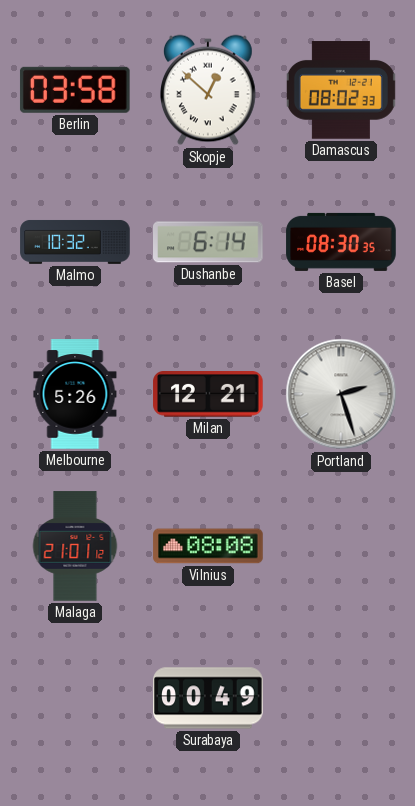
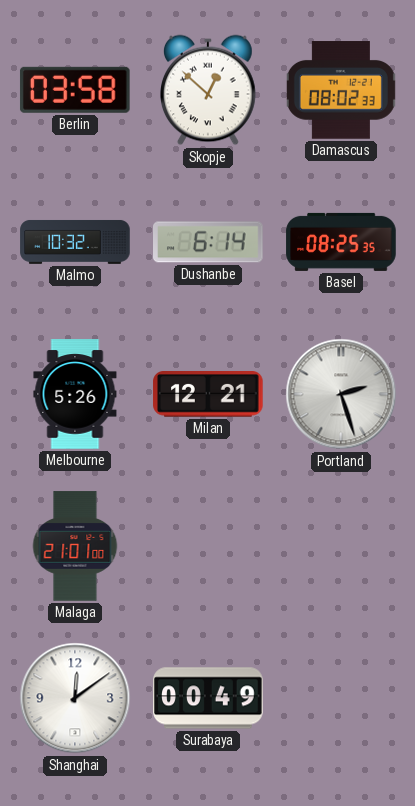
Basel: 08:30 -> 08:25 (341, 242)
Malaga: 21:01:12 -> 21:01:00 (75, 546)
Vilnius: 08:08 -> none (208, 546)
Shanghai: none -> 12:09 (75, 698)
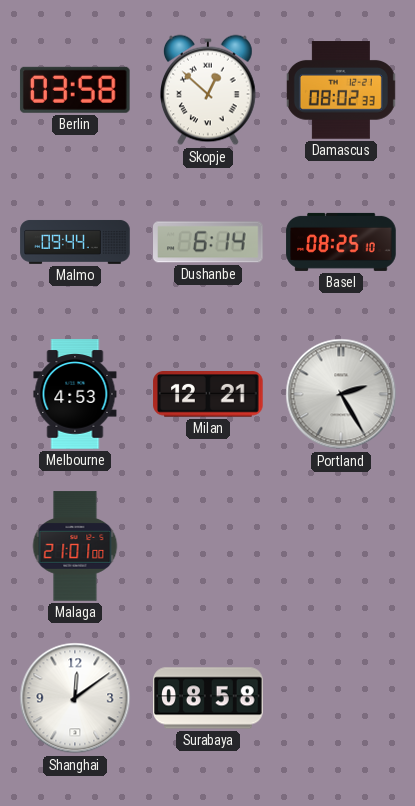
Malmo: 10:32 -> 09:44 (75, 242)
Basel: 08:25:35 -> 08:25:10 (341, 242)
Melbourne: 5:26 -> 4:53 (75, 394)
Portland: 2:27 -> 2:25 (341, 394)
Surabaya: 00:49 -> 08:58 (208, 698)
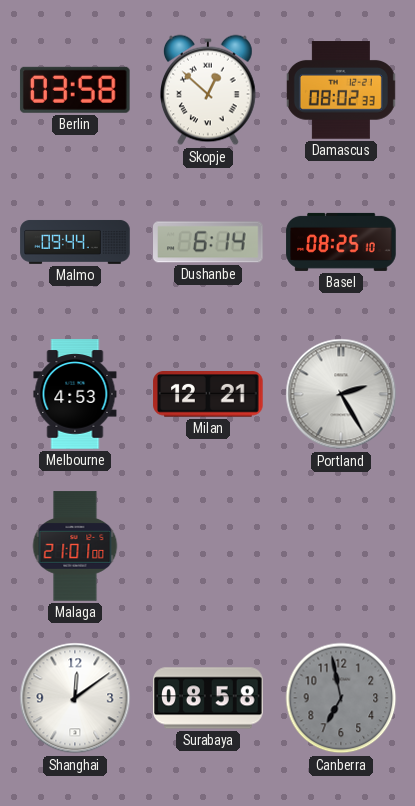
Canberra: none -> 6:58 (341, 698)
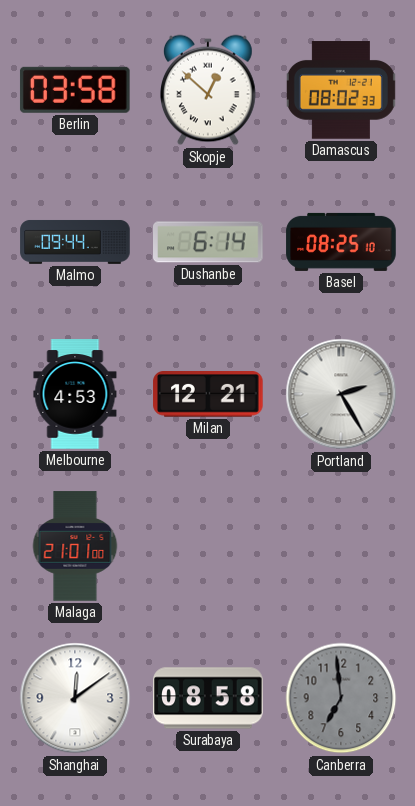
Canberra: 6:58 -> 6:59 (341, 698)
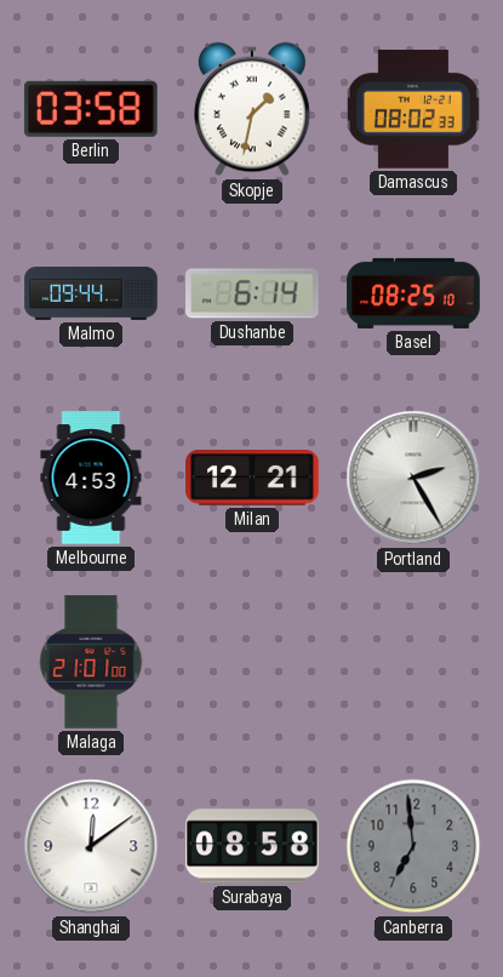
Skopje: 12:52 -> 1:32 (253, 109)
